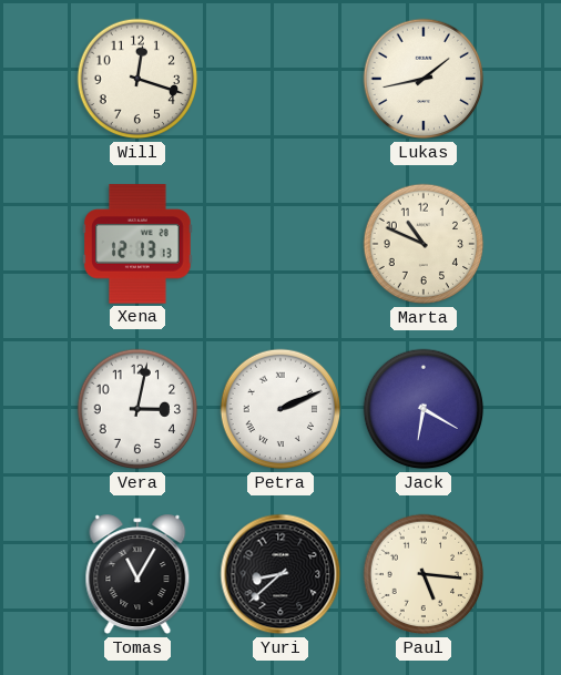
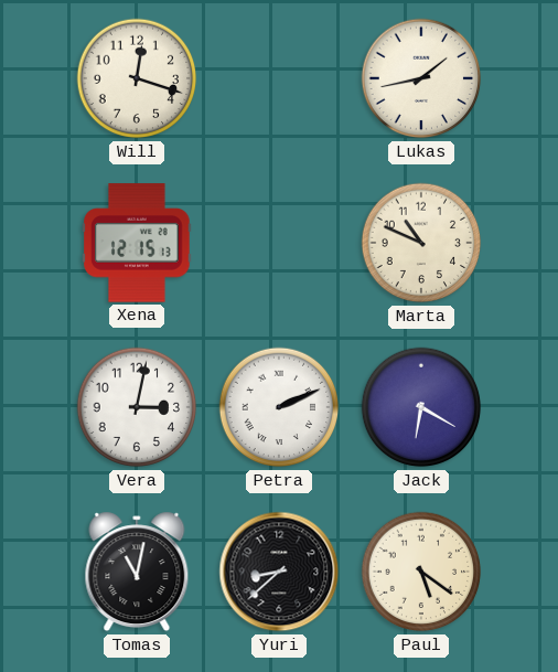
Xena: 12:13 -> 12:15 (137, 243)
Tomas: 11:05 -> 11:02 (137, 572)
Paul: 5:16 -> 5:21 (421, 572)
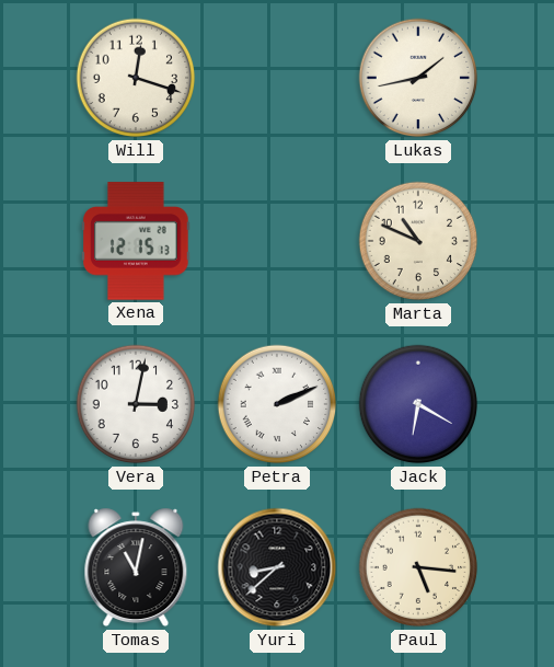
Paul: 5:21 -> 5:16 (418, 567)
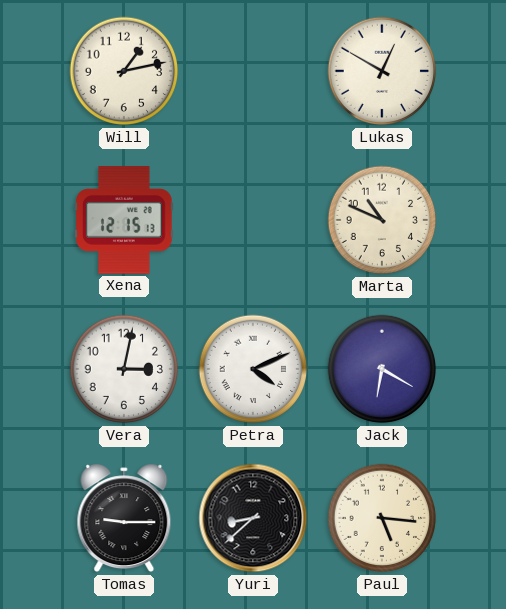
Will: 12:18 -> 1:13 (124, 71)
Lukas: 1:43 -> 12:50 (382, 71)
Petra: 2:11 -> 4:11 (253, 369)
Tomas: 11:02 -> 9:15 (124, 518)
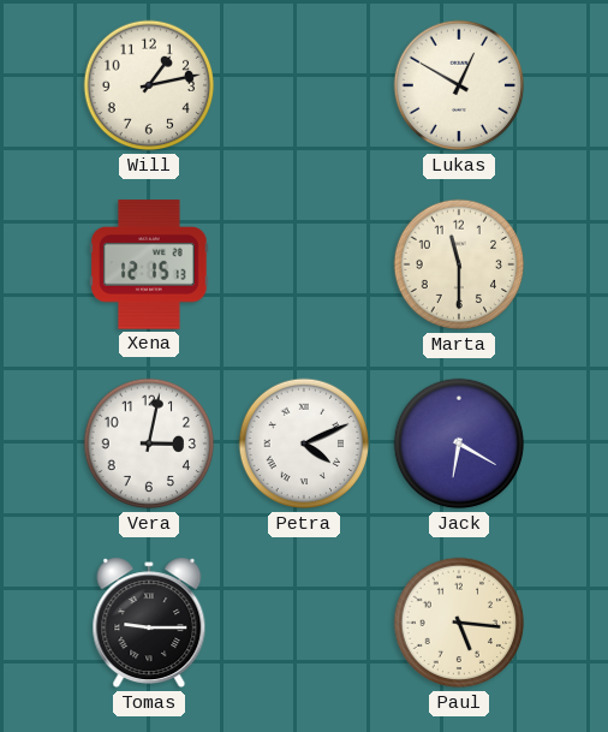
Marta: 10:49 -> 11:30 (459, 264)
Yuri: 8:38 -> none (253, 518)
